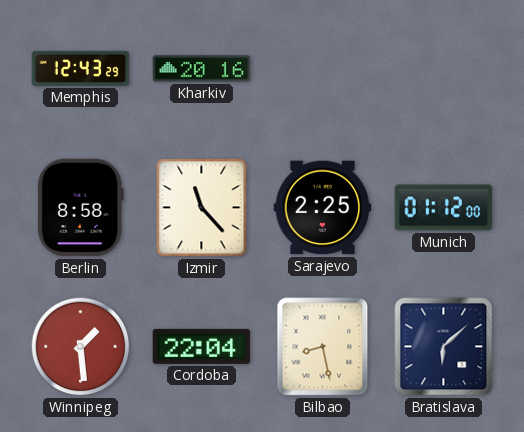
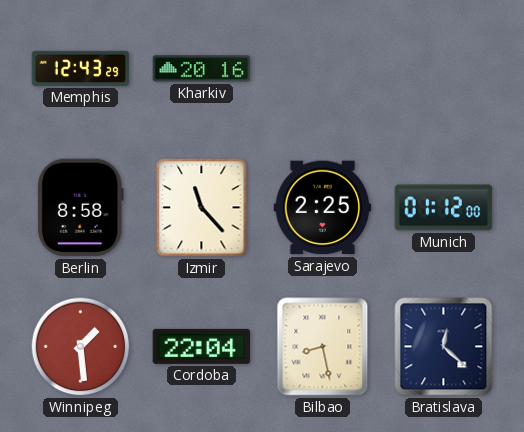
Bratislava: 6:08 -> 12:22 (444, 347)
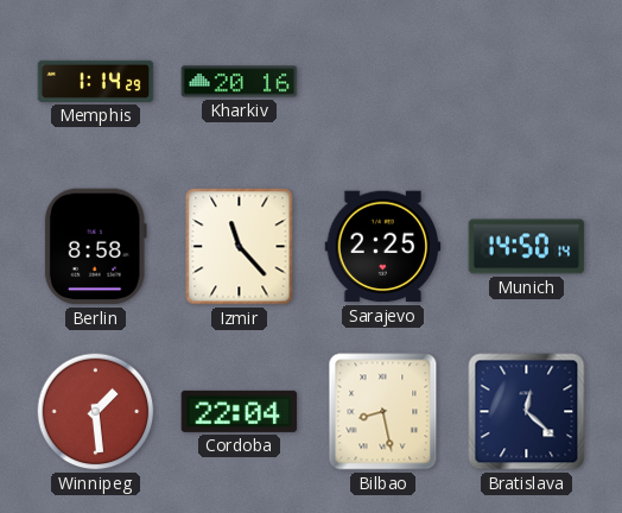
Memphis: 12:43 -> 1:14 (96, 81)
Munich: 01:12 -> 14:50 (527, 247)
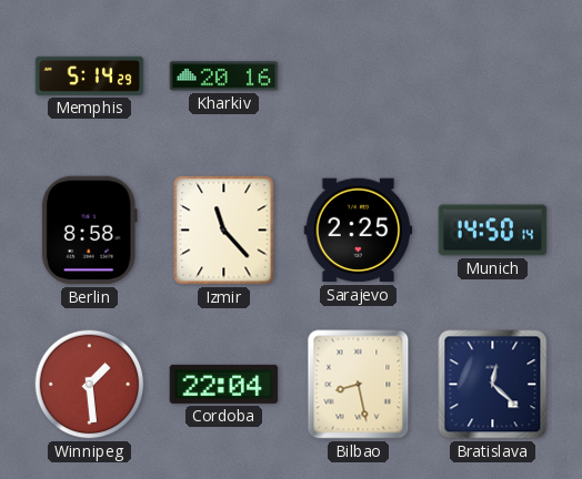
Memphis: 1:14 -> 5:14 (90, 75)
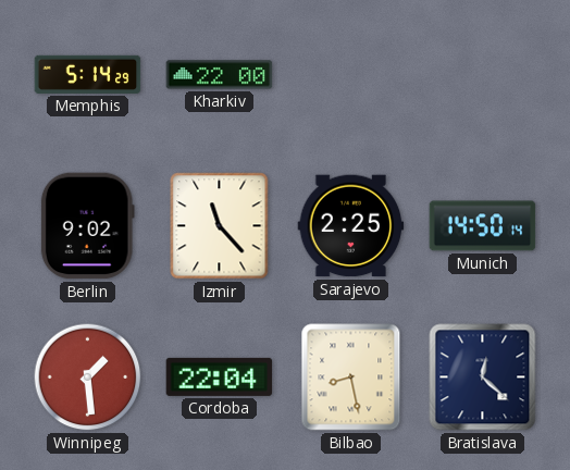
Kharkiv: 20:16 -> 22:00 (220, 75)
Berlin: 8:58 -> 9:02 (87, 226)
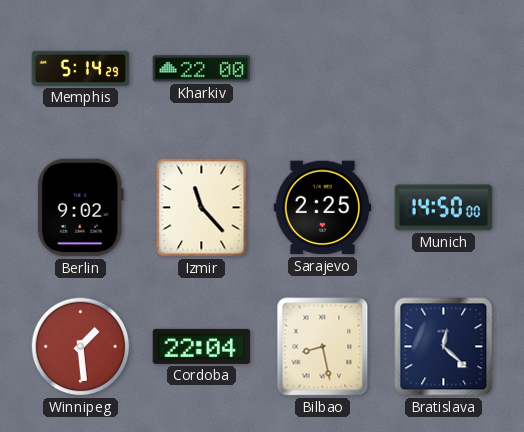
Munich: 14:50:14 -> 14:50:00 (444, 208)
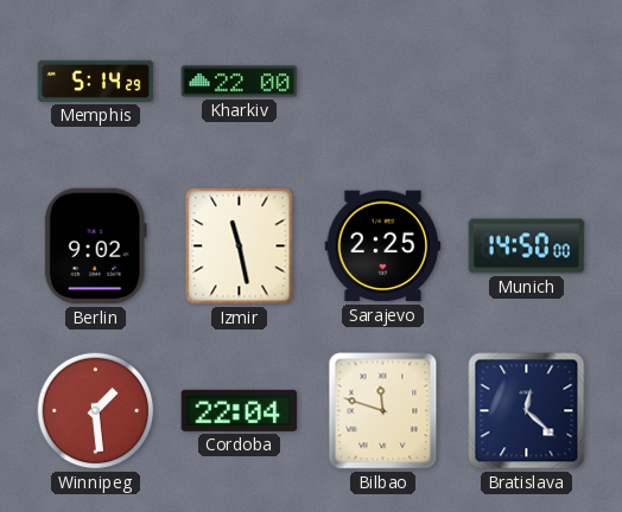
Izmir: 11:23 -> 11:28 (240, 247)
Bilbao: 8:28 -> 11:48 (383, 411)
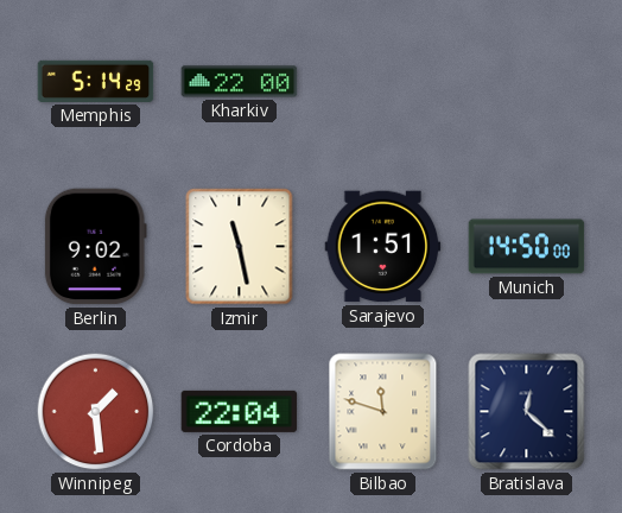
Sarajevo: 2:25 -> 1:51 (383, 247)
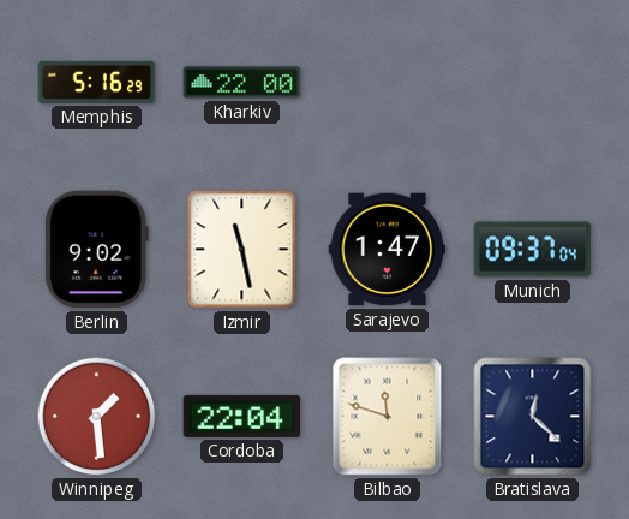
Memphis: 5:14 -> 5:16 (97, 82)
Sarajevo: 1:51 -> 1:47 (388, 250)
Munich: 14:50 -> 09:37 (533, 250)
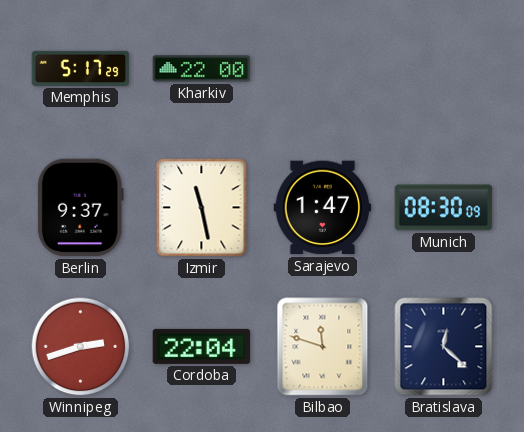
Memphis: 5:16 -> 5:17 (81, 68)
Berlin: 9:02 -> 9:37 (80, 208)
Munich: 09:37 -> 08:30 (444, 208)
Winnipeg: 1:29 -> 2:42 (81, 347)
